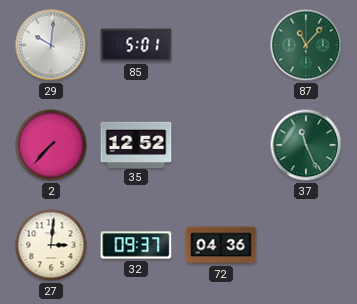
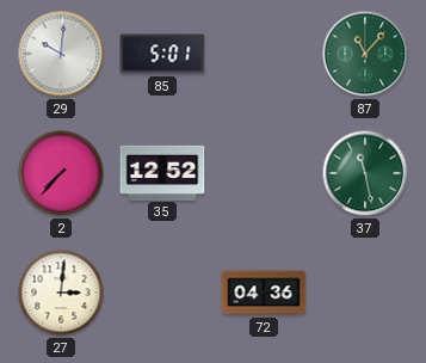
37: 11:26 -> 11:28 (365, 173)
32: 09:37 -> none (136, 245)
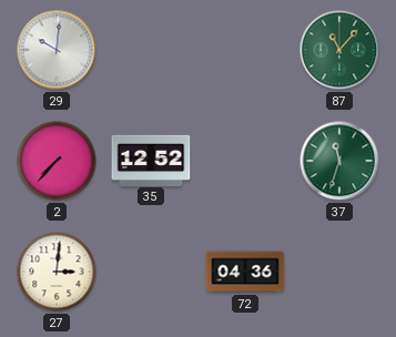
85: 5:01 -> none (162, 54)
37: 11:28 -> 11:33 (339, 161)
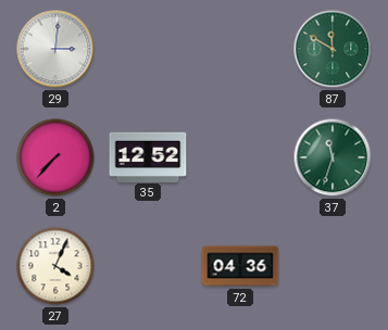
29: 10:01 -> 3:01 (55, 49)
87: 11:07 -> 11:50 (333, 49)
27: 3:01 -> 4:04 (55, 266)
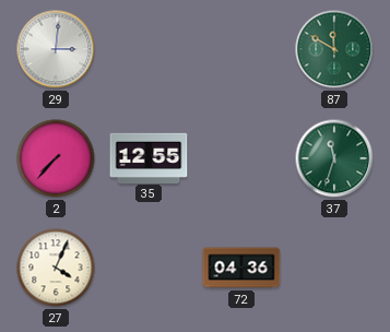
35: 12:52 -> 12:55 (149, 157)
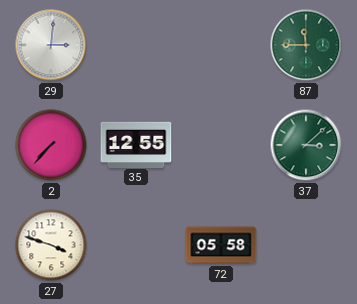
87: 11:50 -> 11:45 (306, 45)
37: 11:33 -> 3:08 (306, 145)
27: 4:04 -> 3:48 (51, 245)
72: 04:36 -> 05:58 (221, 245)
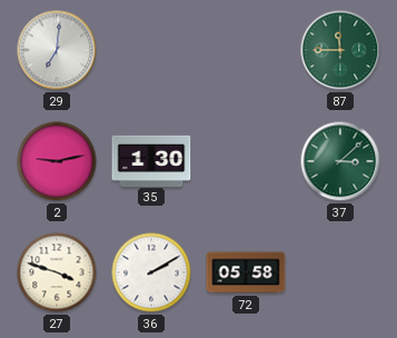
29: 3:01 -> 7:01 (57, 50)
2: 7:37 -> 9:13 (57, 161)
35: 12:55 -> 1:30 (151, 160)
36: none -> 2:10 (151, 272)
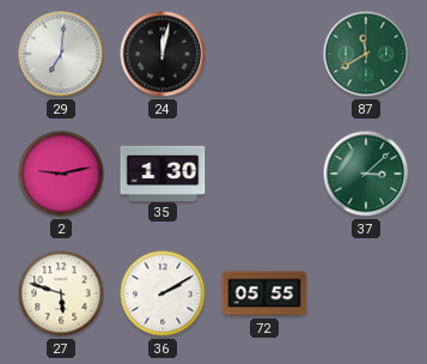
24: none -> 12:02 (163, 54)
87: 11:45 -> 11:40 (366, 54)
27: 3:48 -> 5:48 (61, 293)
72: 05:58 -> 05:55 (264, 293)
